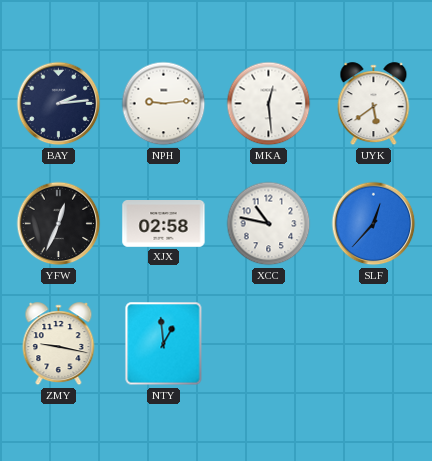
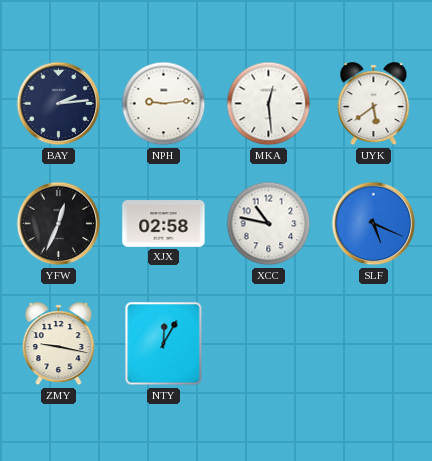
SLF: 12:37 -> 5:19 (374, 224)
NTY: 12:59 -> 12:05 (164, 344)
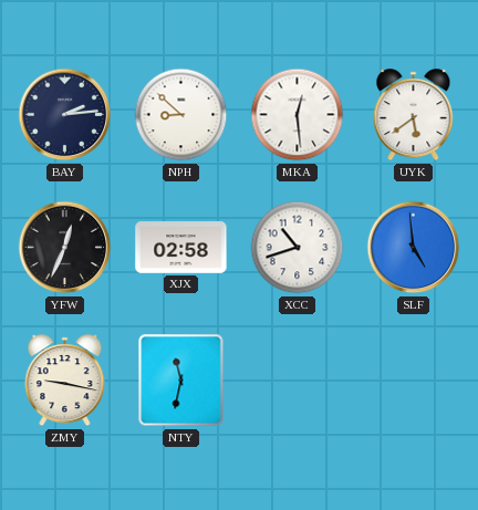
NPH: 9:14 -> 8:52 (181, 115)
XCC: 10:47 -> 10:42 (298, 248)
SLF: 5:19 -> 4:59 (414, 248)
NTY: 12:05 -> 11:32 (181, 381)
